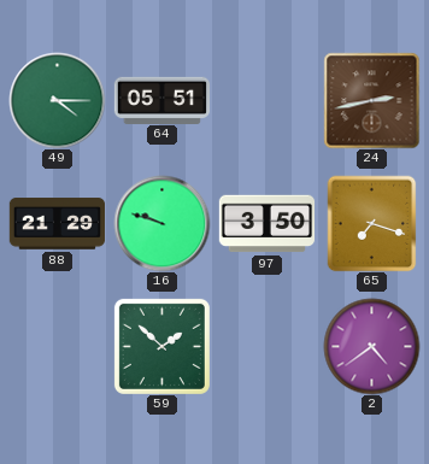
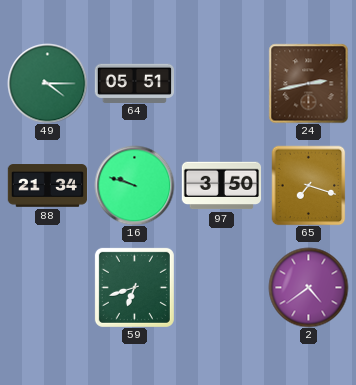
88: 21:29 -> 21:34 (47, 186)
59: 1:52 -> 6:42 (134, 287)
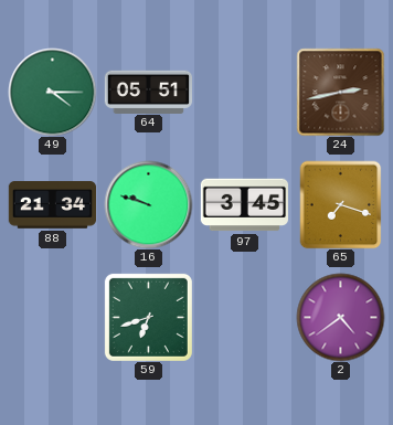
97: 3:50 -> 3:45 (244, 205)
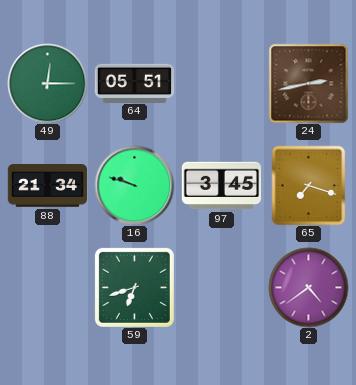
49: 4:15 -> 12:15 (47, 83)
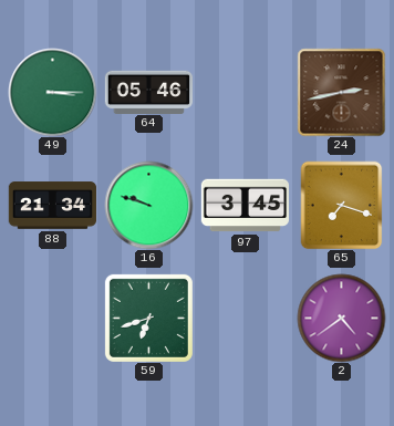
49: 12:15 -> 3:15 (52, 92)
64: 05:51 -> 05:46 (148, 92)
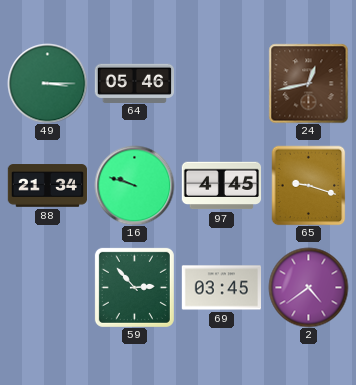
24: 2:43 -> 12:43 (308, 83)
97: 3:45 -> 4:45 (221, 186)
65: 7:18 -> 9:18 (309, 185)
59: 6:42 -> 2:53 (134, 287)
69: none -> 03:45 (221, 288)
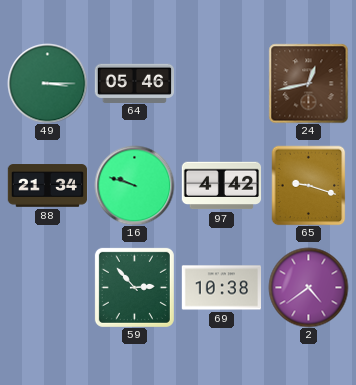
97: 4:45 -> 4:42 (221, 186)
69: 03:45 -> 10:38 (221, 288)
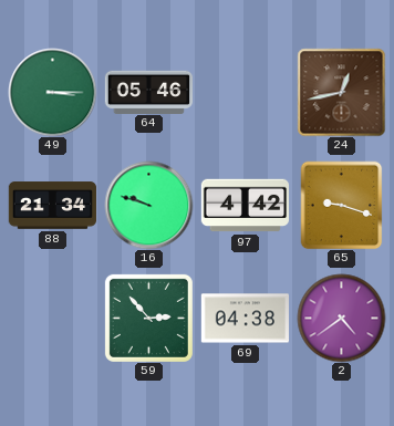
69: 10:38 -> 04:38 (245, 319)
